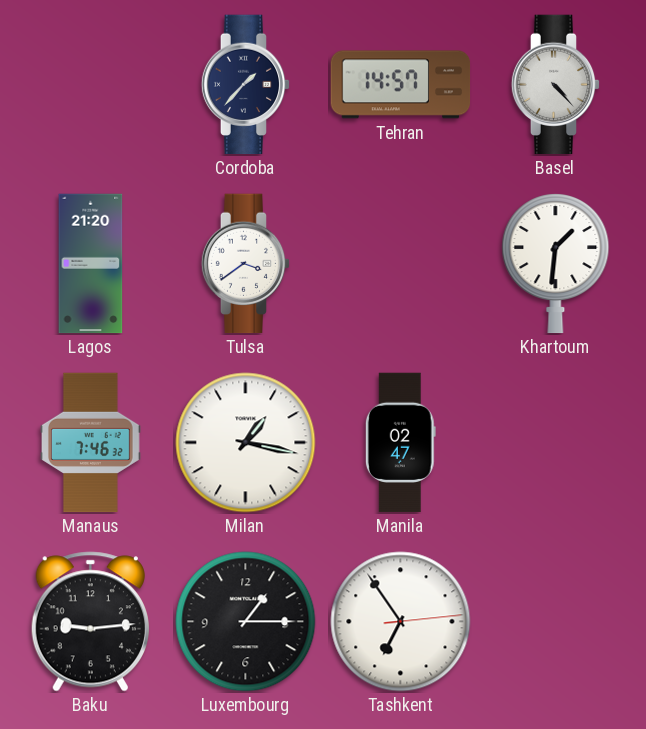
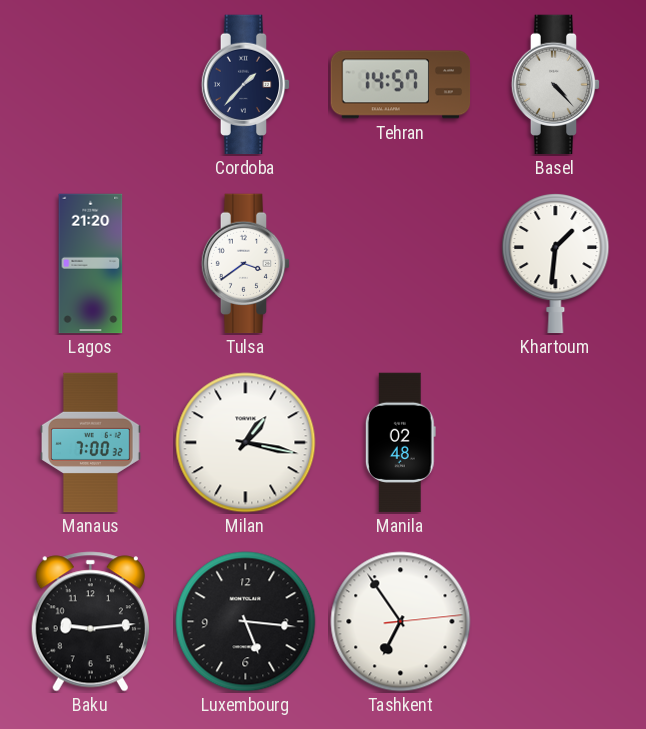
Manaus: 7:46 -> 7:00 (91, 443)
Manila: 02:47 -> 02:48 (400, 443)
Luxembourg: 1:15 -> 5:16 (246, 622)
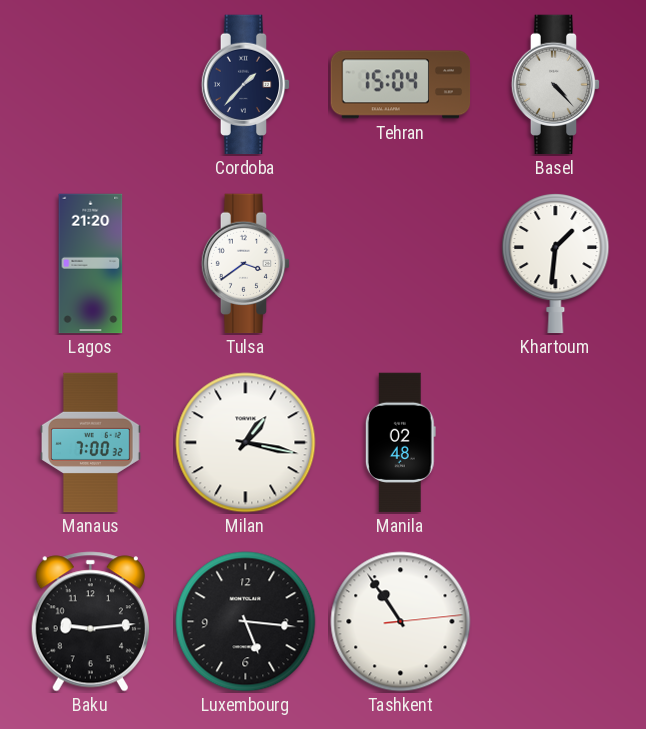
Tehran: 14:57 -> 15:04 (401, 85)
Tashkent: 6:54 -> 10:54 (401, 622)
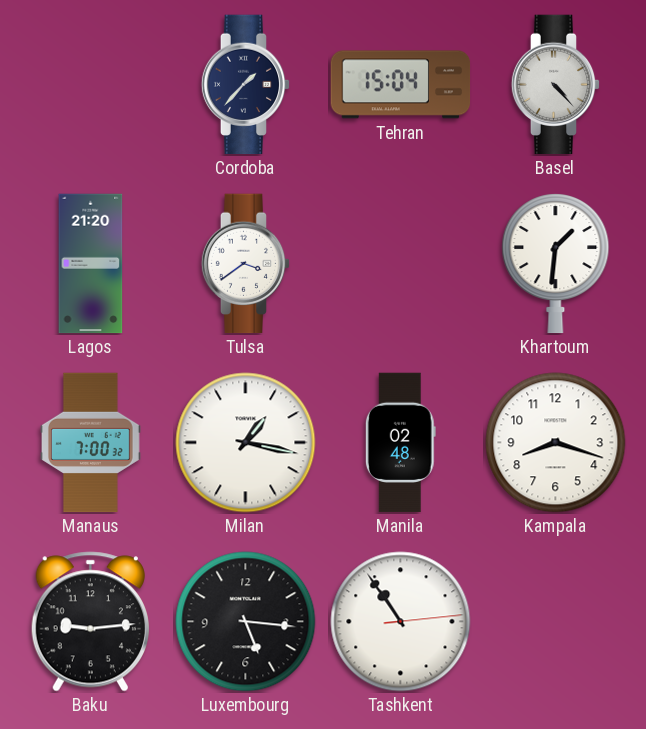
Kampala: none -> 8:18 (556, 443)
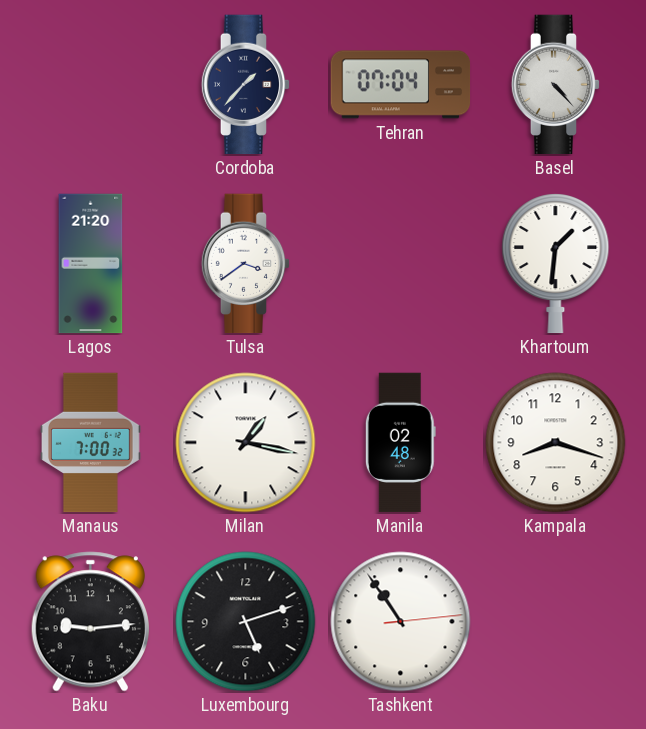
Tehran: 15:04 -> 07:04 (401, 85)
Luxembourg: 5:16 -> 5:12 (246, 622)
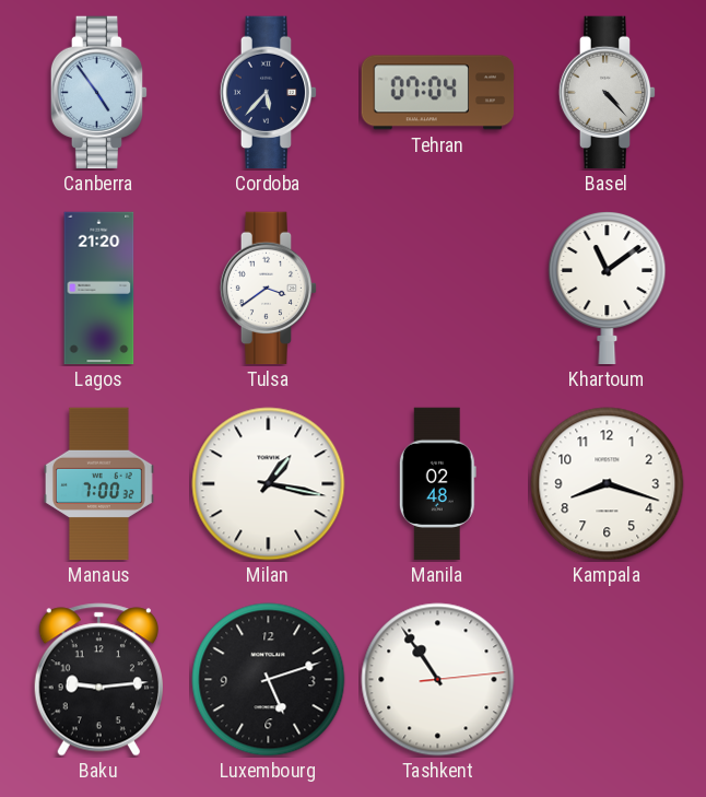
Canberra: none -> 4:54 (99, 93)
Cordoba: 1:37 -> 5:37 (269, 93)
Khartoum: 1:31 -> 11:09 (608, 289)
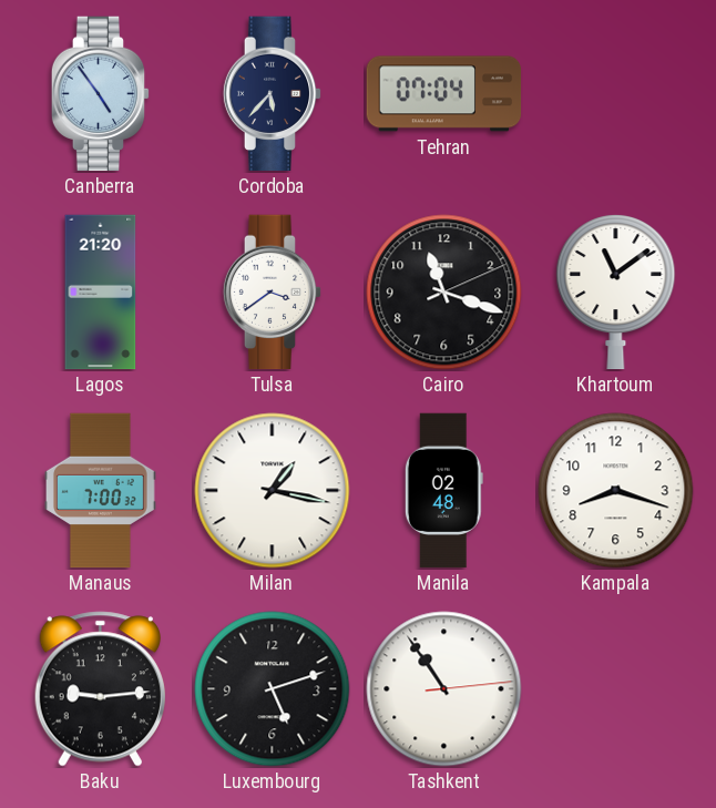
Basel: 4:23 -> none (608, 93)
Cairo: none -> 11:18 (444, 293)
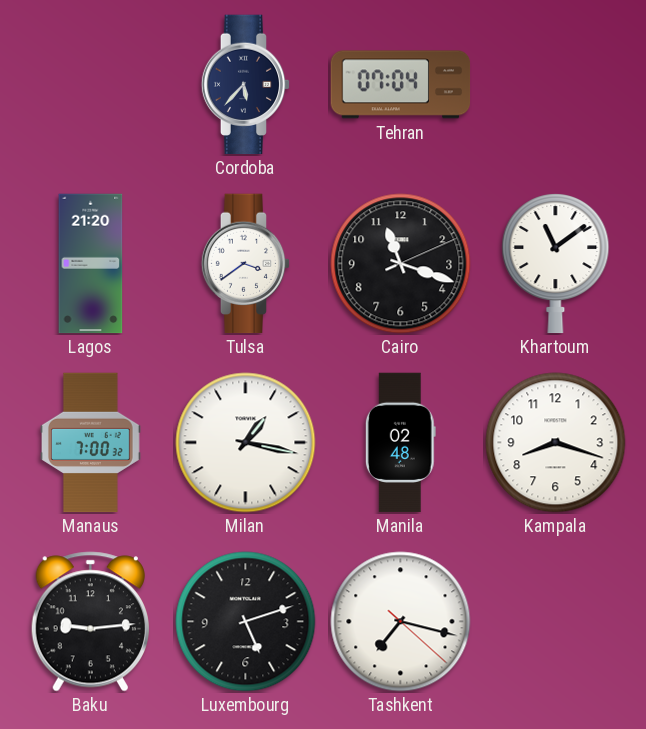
Canberra: 4:54 -> none (101, 94)
Tashkent: 10:54 -> 7:17 (401, 622)
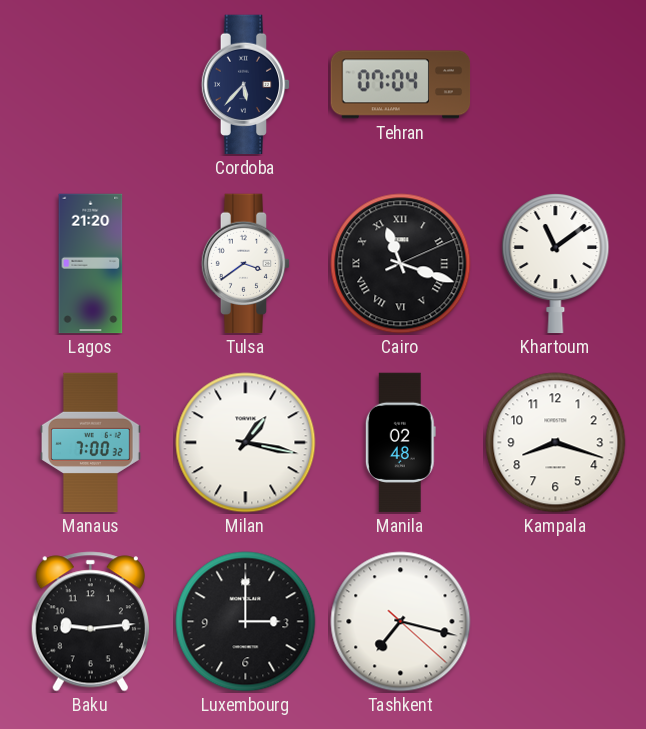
Cairo numerals: Arabic -> Roman (401, 264)
Luxembourg: 5:12 -> 3:00 (246, 622)
